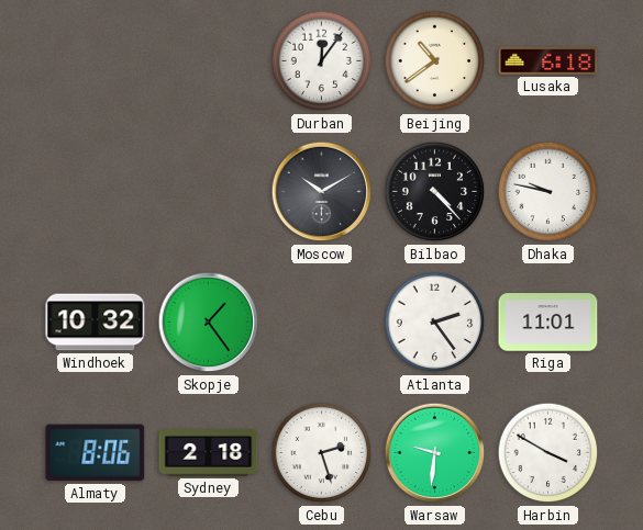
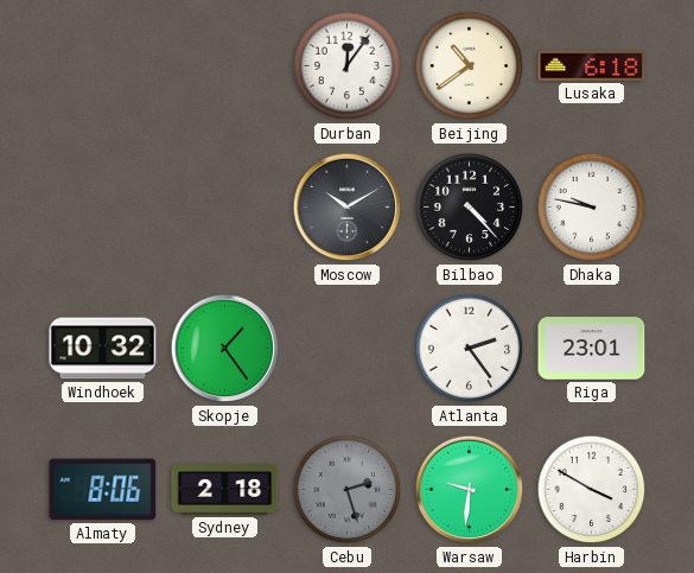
Riga: 11:01 -> 23:01 (592, 349)
Cebu dial: white -> grey (348, 490)
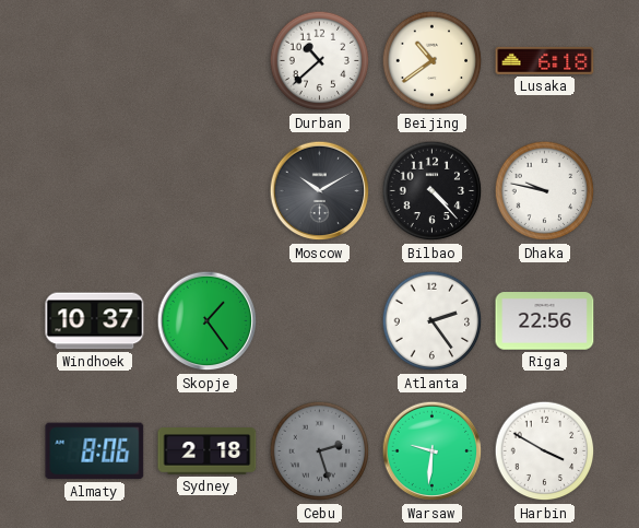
Durban: 12:06 -> 10:38 (320, 61)
Windhoek: 10:32 -> 10:37 (95, 321)
Riga: 23:01 -> 22:56 (545, 321)
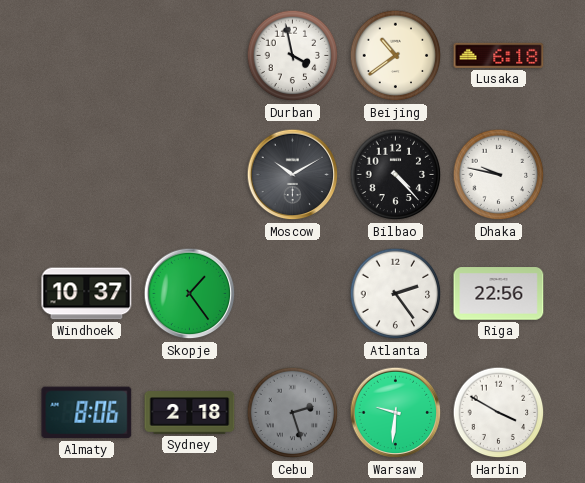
Durban: 10:38 -> 3:58 (293, 56)
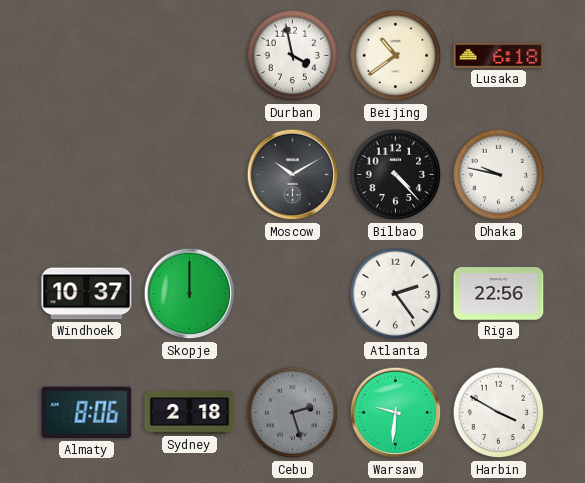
Skopje: 1:24 -> 12:00 (190, 294)
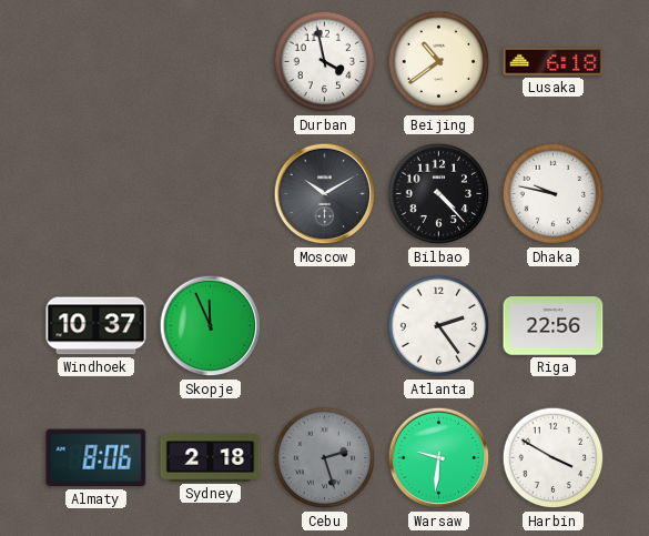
Skopje: 12:00 -> 11:56 (211, 326)
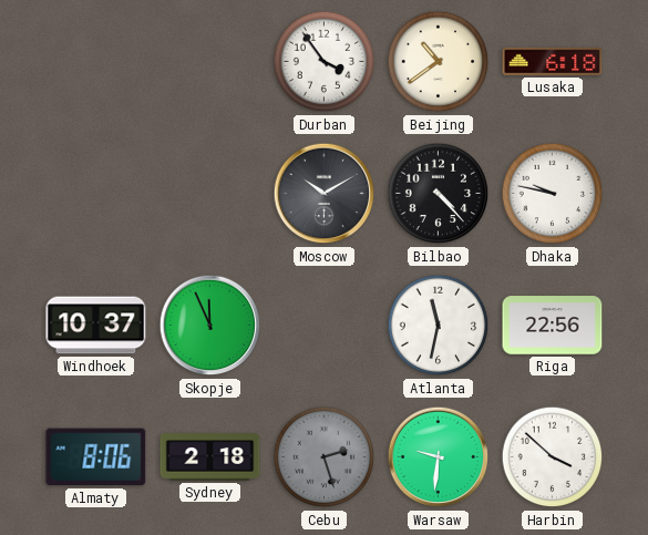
Durban: 3:58 -> 3:54 (325, 62)
Atlanta: 2:24 -> 11:32 (439, 326)
Harbin: 3:50 -> 3:52 (553, 457)
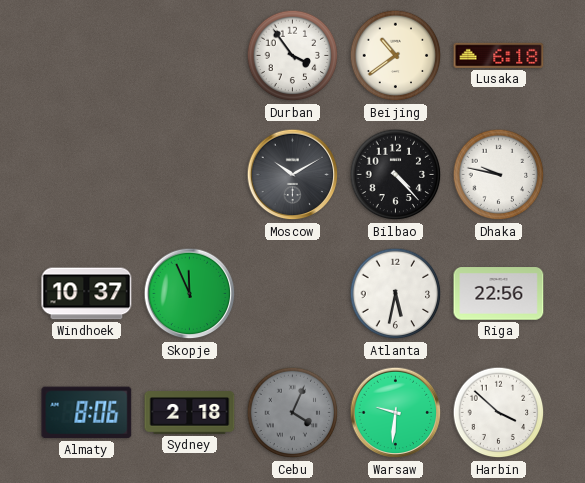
Atlanta: 11:32 -> 5:32 (396, 294)
Cebu: 2:27 -> 4:04 (293, 413)
